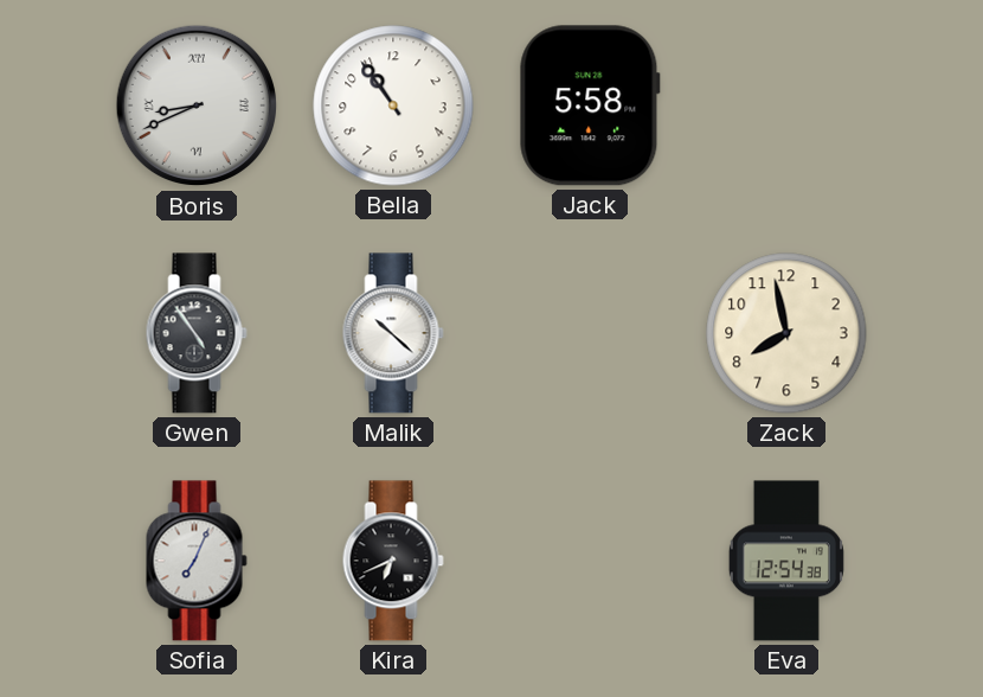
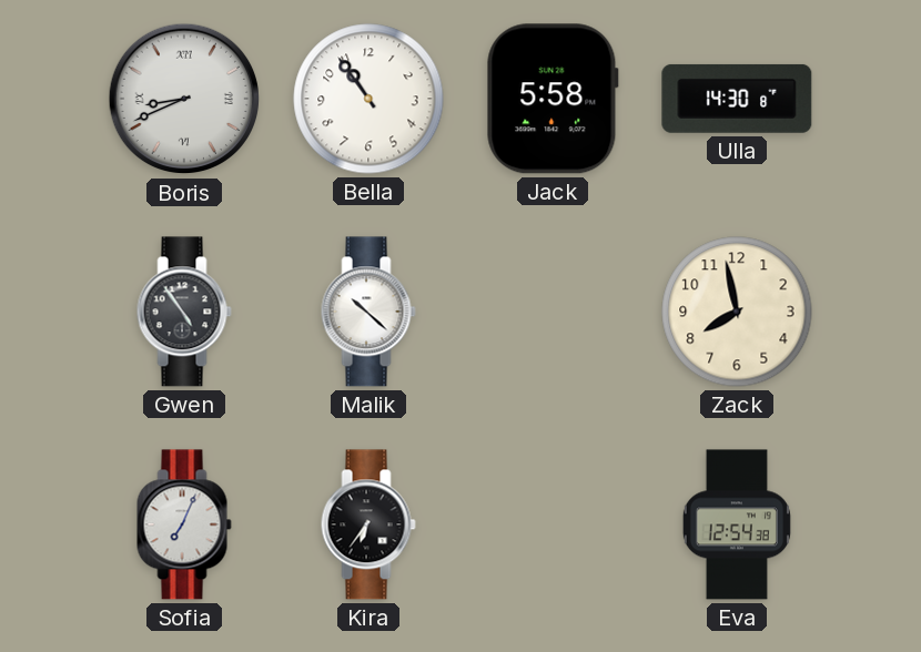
Ulla: none -> 14:30 (737, 99)
Kira: 6:41 -> 6:36 (368, 524)
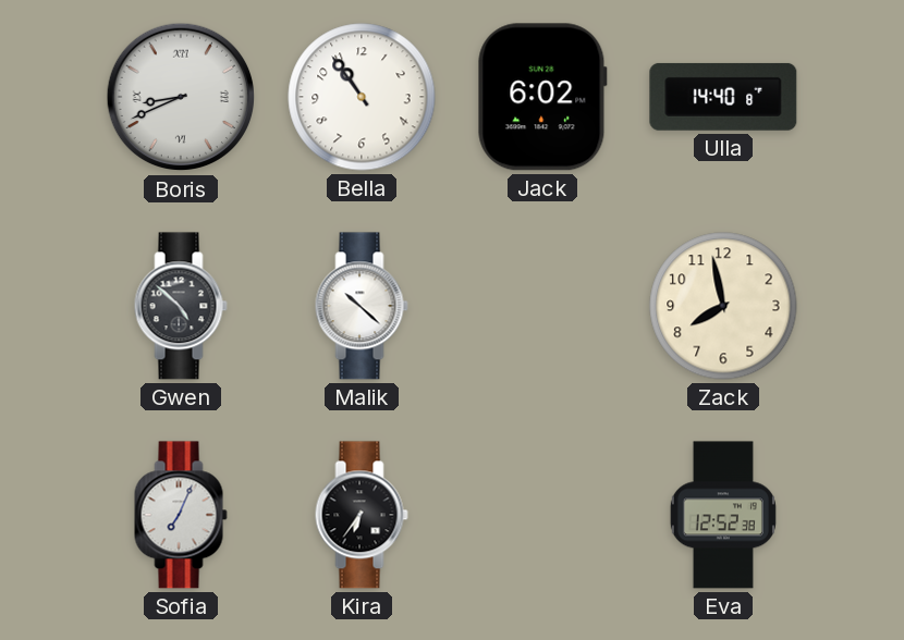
Jack: 5:58 -> 6:02 (542, 97)
Ulla: 14:30 -> 14:40 (723, 97)
Gwen: 4:54 -> 4:52 (181, 306)
Eva: 12:54 -> 12:52 (723, 515)
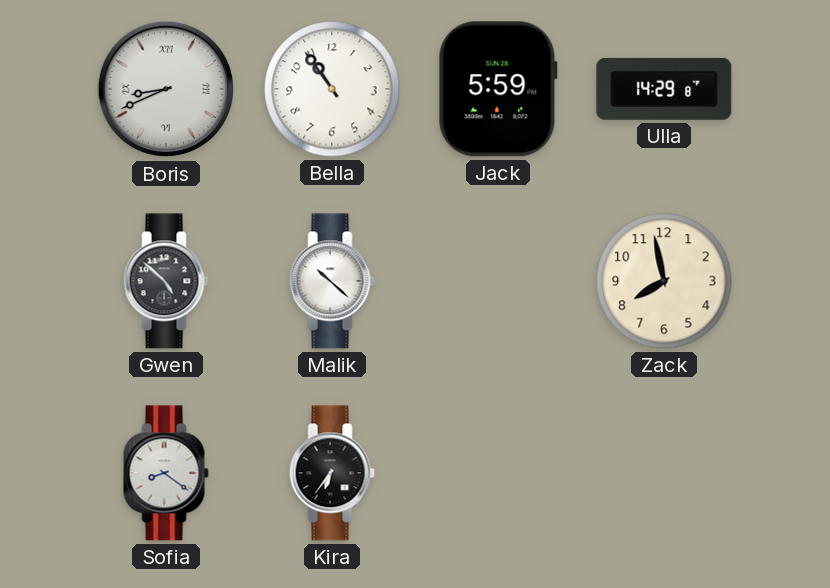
Jack: 6:02 -> 5:59 (498, 89)
Ulla: 14:40 -> 14:29 (664, 89)
Sofia: 7:04 -> 8:21 (166, 473)
Eva: 12:52 -> none (723, 515)
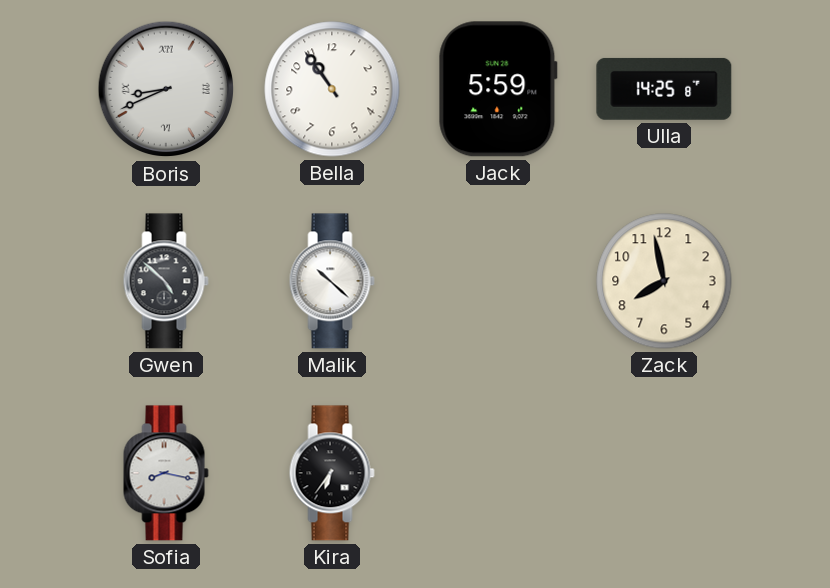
Ulla: 14:29 -> 14:25 (664, 89)
Sofia: 8:21 -> 8:17 (166, 473)
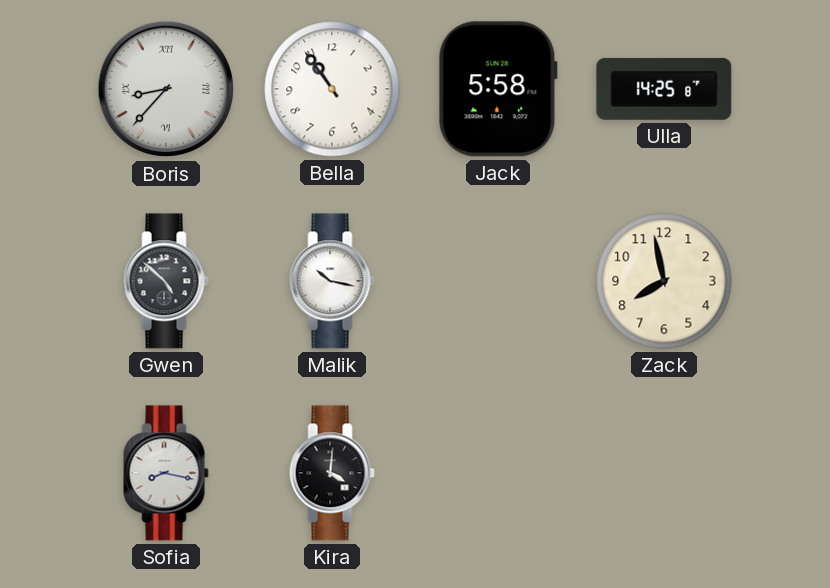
Boris: 8:41 -> 8:37 (166, 89)
Jack: 5:59 -> 5:58 (498, 89)
Malik: 10:22 -> 10:17 (332, 281)
Kira: 6:36 -> 4:01 (332, 473)
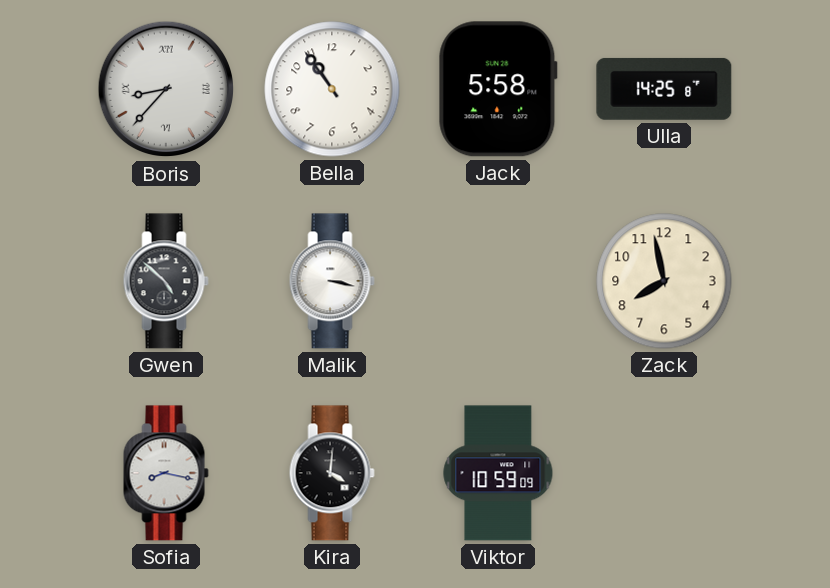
Malik: 10:17 -> 3:17 (332, 281)
Viktor: none -> 10:59 (498, 473)
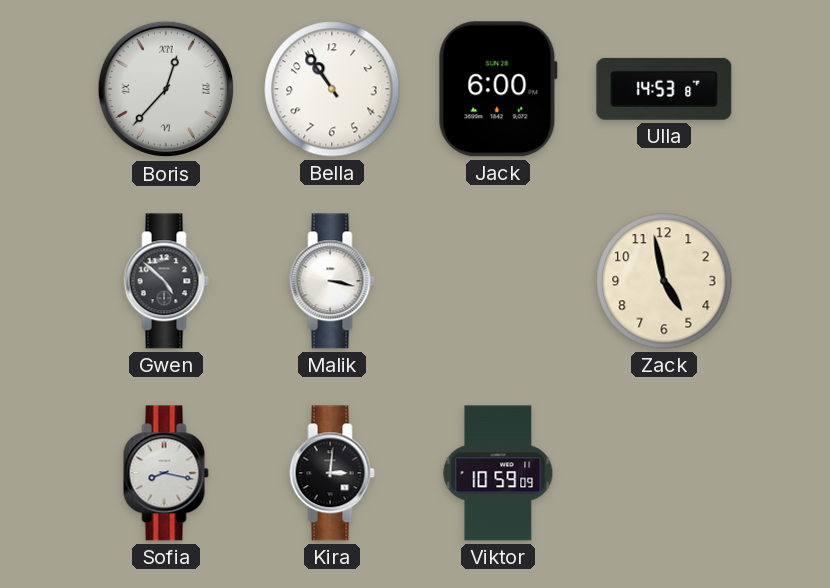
Boris: 8:37 -> 12:37 (166, 89)
Jack: 5:58 -> 6:00 (498, 89)
Ulla: 14:25 -> 14:53 (664, 89)
Zack: 7:58 -> 4:58 (664, 281)
Kira: 4:01 -> 3:01 (332, 473)
